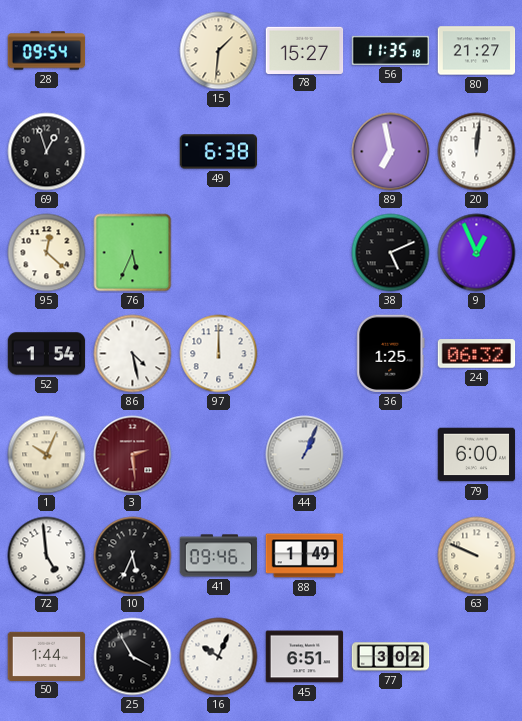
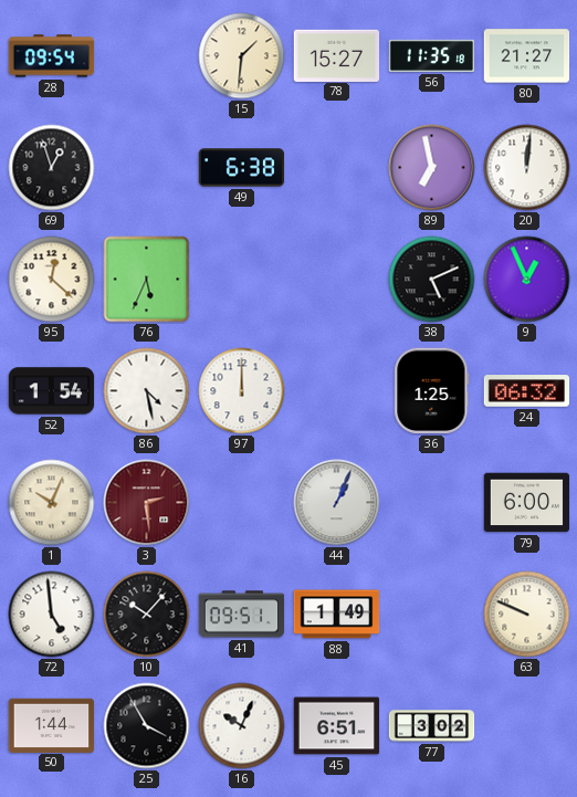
10: 5:34 -> 10:07 (147, 615)
41: 09:46 -> 09:51 (242, 615)
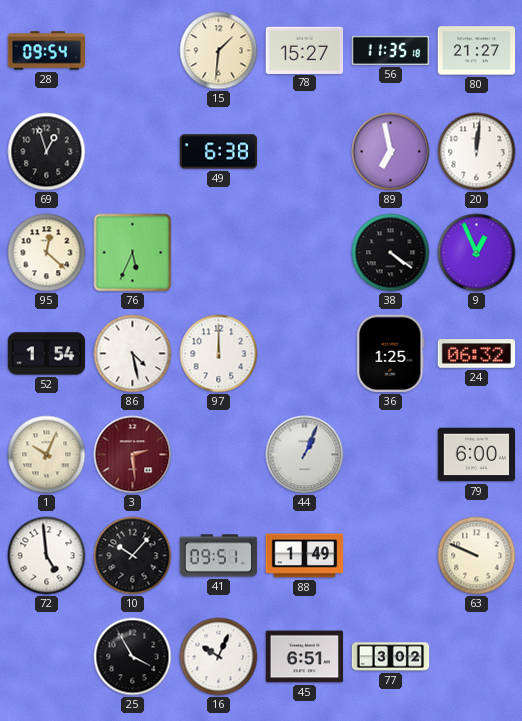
38: 5:11 -> 4:21 (391, 253)
50: 1:44 -> none (52, 725)
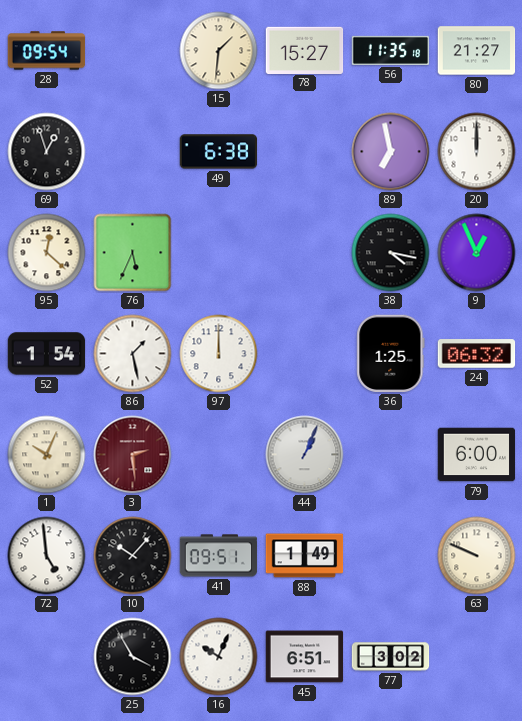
20: 12:01 -> 12:00 (477, 152)
38: 4:21 -> 4:17 (391, 253)
86: 4:28 -> 1:28 (133, 354)
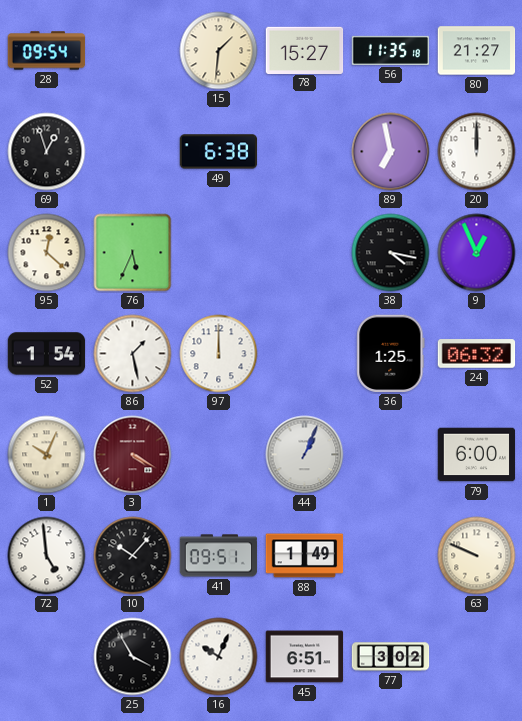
3: 2:29 -> 4:20 (133, 455)
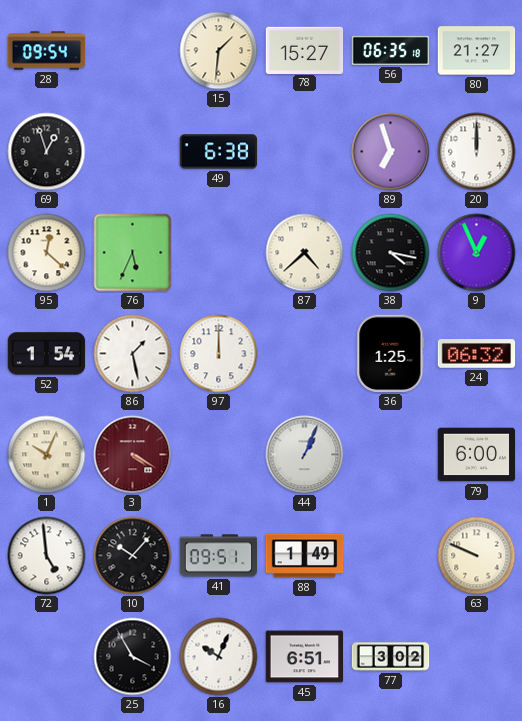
56: 11:35 -> 06:35 (391, 50)
89: 6:58 -> 6:57 (391, 152)
87: none -> 4:38 (305, 253)
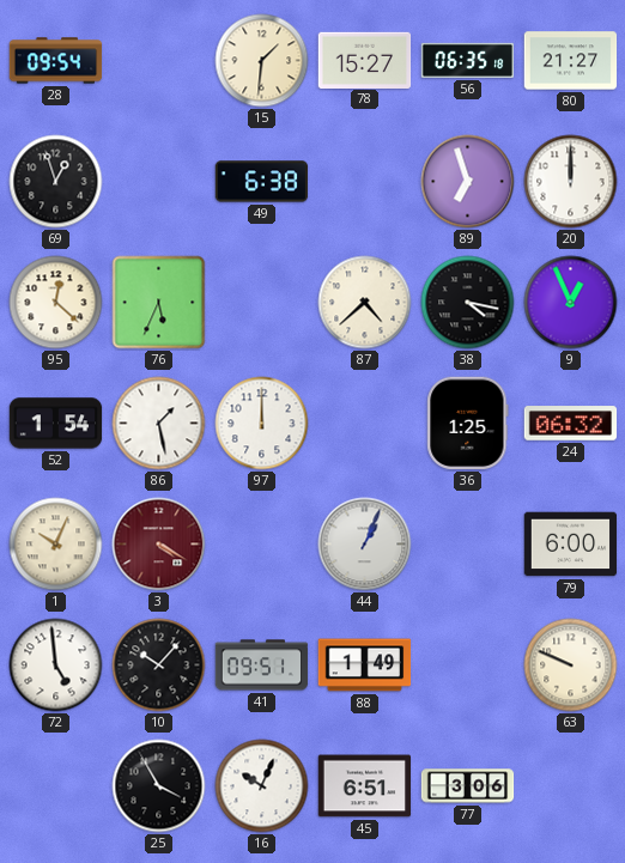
77: 3:02 -> 3:06 (468, 786)
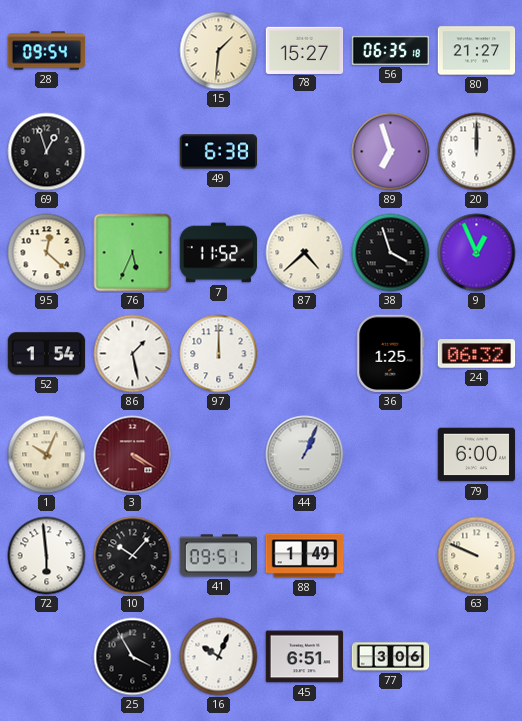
7: none -> 11:52 (219, 253)
38: 4:17 -> 3:57 (391, 253)
72: 4:59 -> 5:59 (47, 556)
